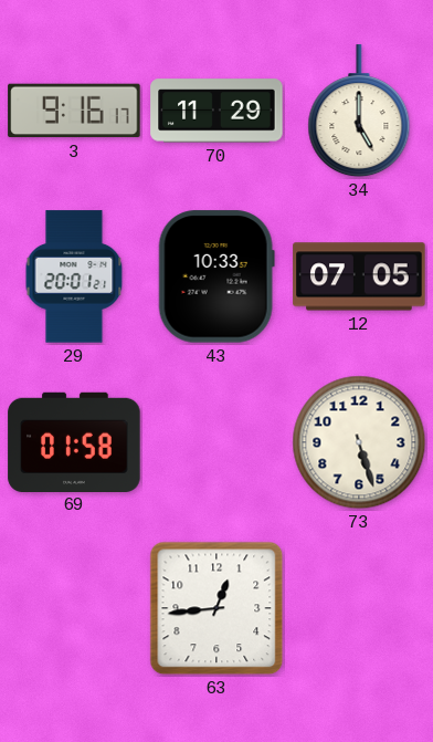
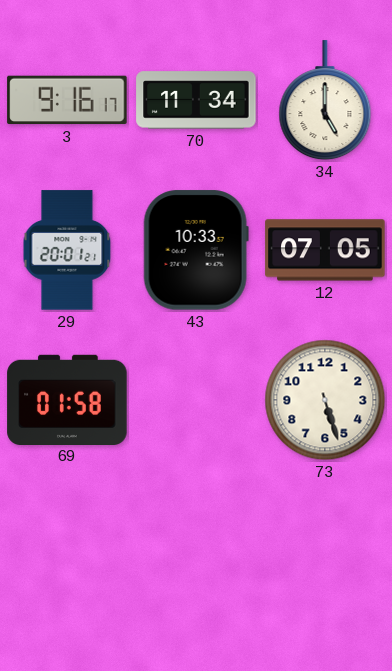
70: 11:29 -> 11:34 (196, 100)
63: 12:44 -> none (216, 608)
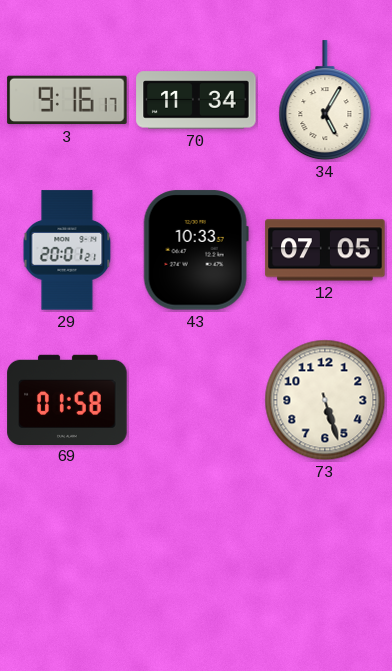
34: 5:00 -> 5:05 (325, 101)
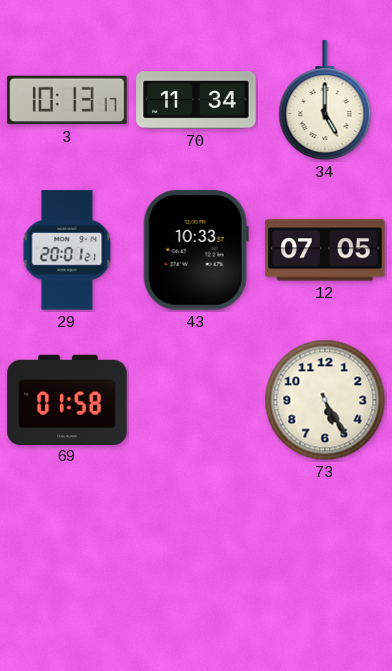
3: 9:16 -> 10:13 (67, 100)
34: 5:05 -> 5:00 (325, 101)
73: 5:27 -> 5:25 (325, 400)
